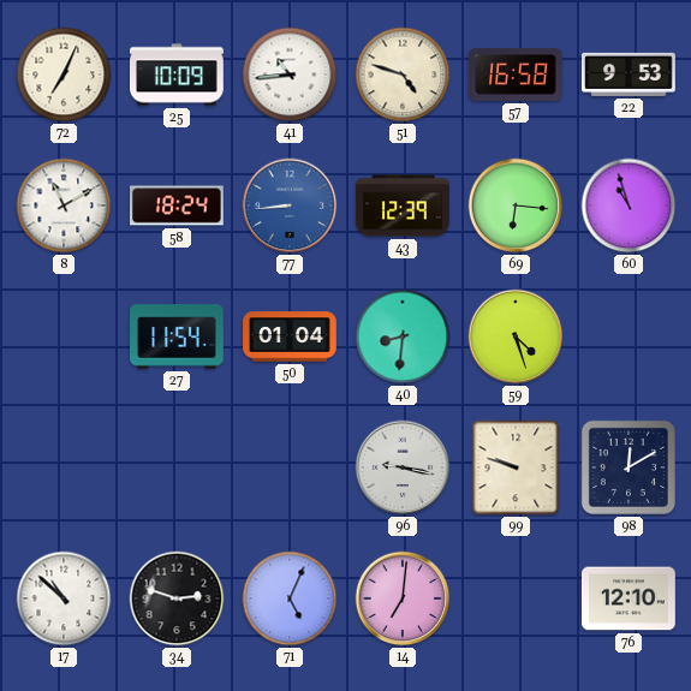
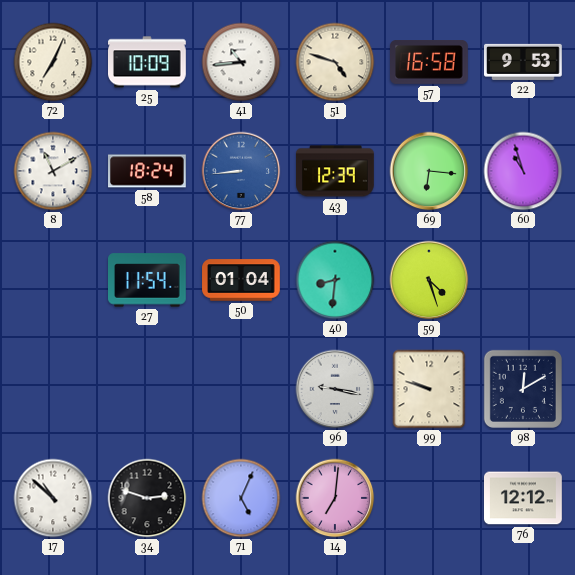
76: 12:10 -> 12:12 (524, 498)
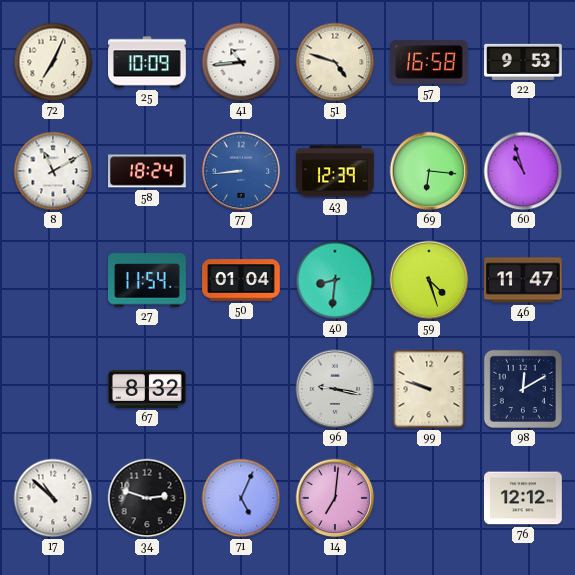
46: none -> 11:47 (524, 280)
67: none -> 8:32 (148, 389)
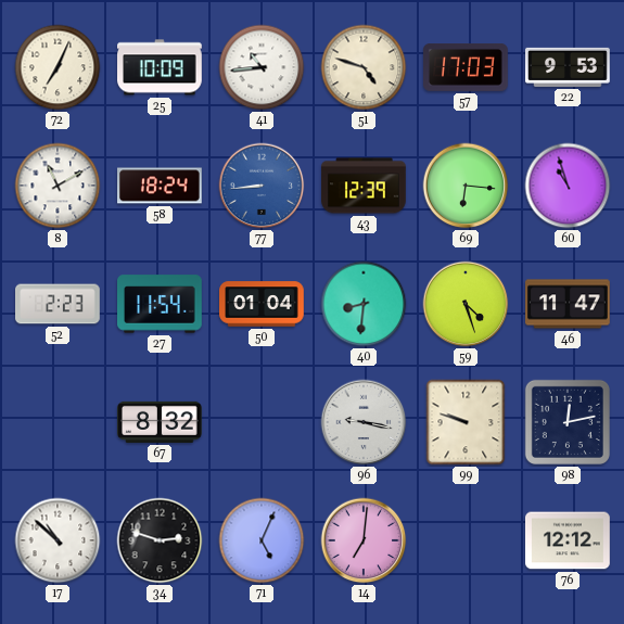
57: 16:58 -> 17:03 (467, 68)
52: none -> 2:23 (58, 304)
98: 12:10 -> 12:13 (568, 422)
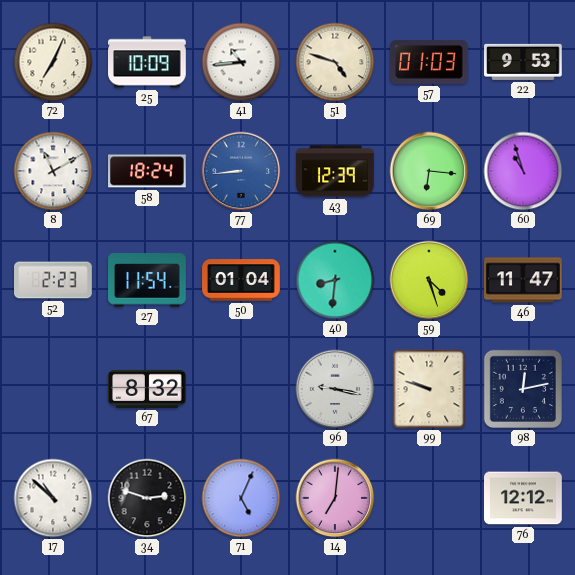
57: 17:03 -> 01:03 (430, 63)
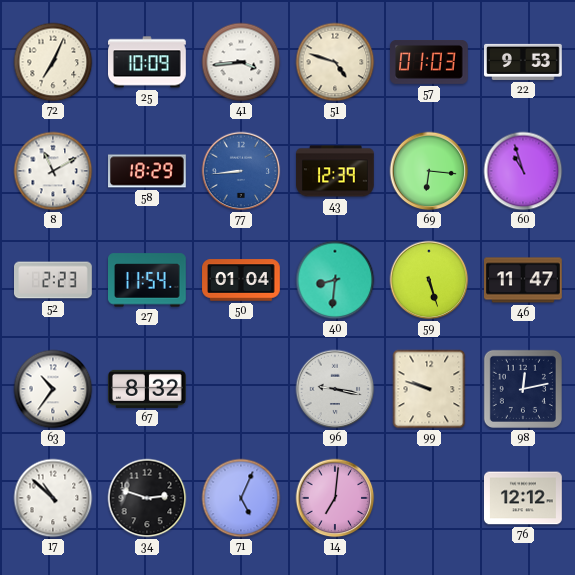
41: 10:44 -> 3:44 (241, 62)
58: 18:24 -> 18:29 (148, 171)
59: 4:27 -> 5:27 (429, 280)
63: none -> 10:36 (53, 389)
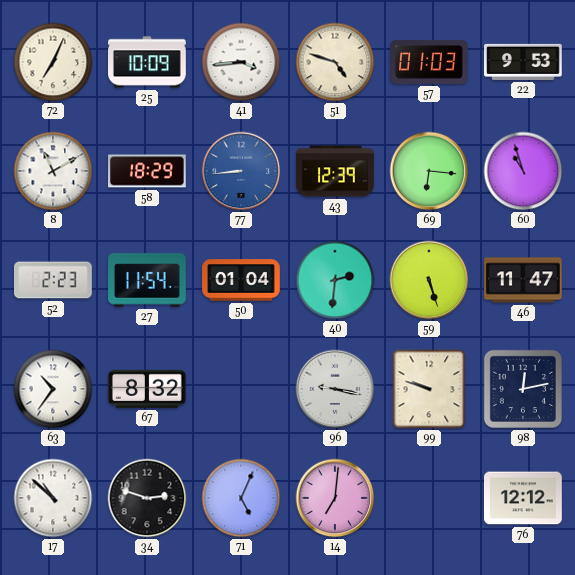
40: 8:31 -> 2:31 (335, 280)
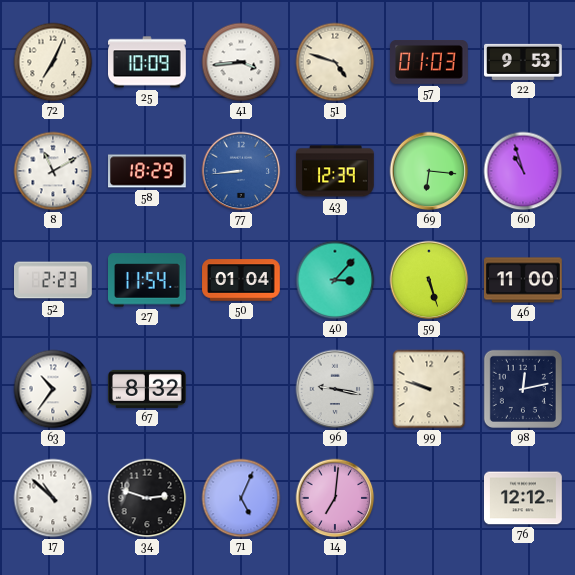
40: 2:31 -> 3:07 (335, 280)
46: 11:47 -> 11:00 (524, 280)
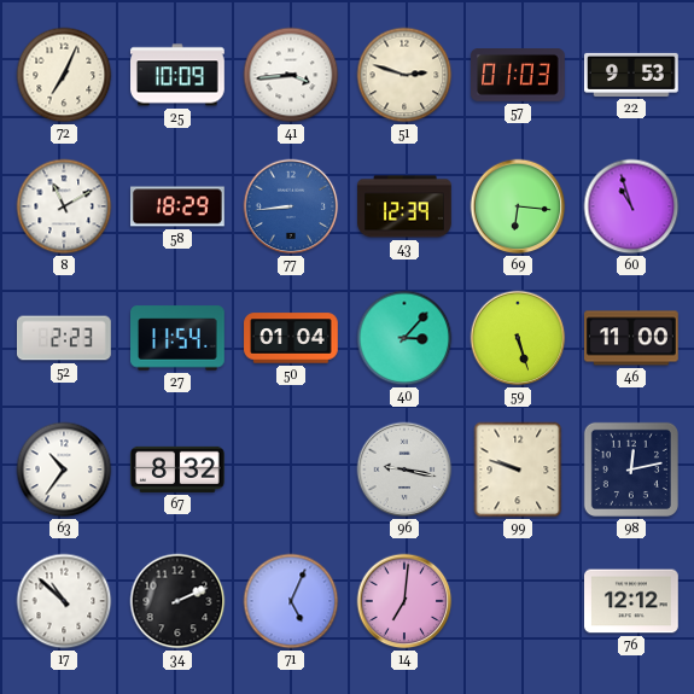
51: 4:48 -> 2:48 (404, 75)
34: 2:48 -> 2:11 (177, 601)
